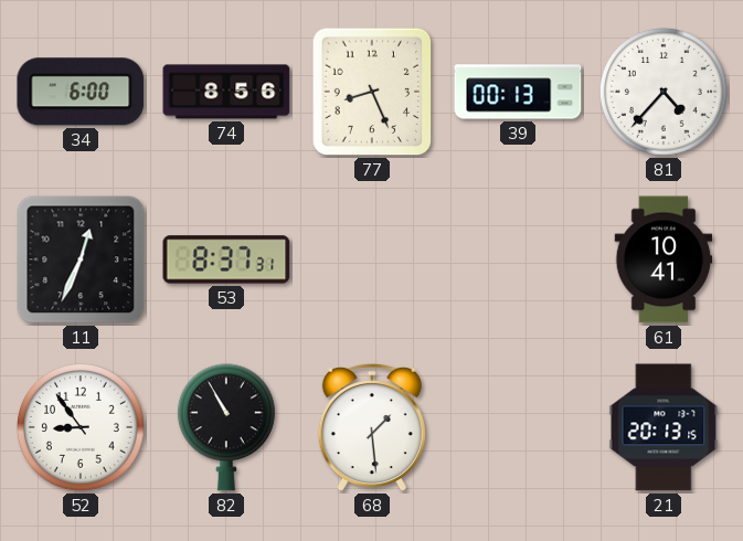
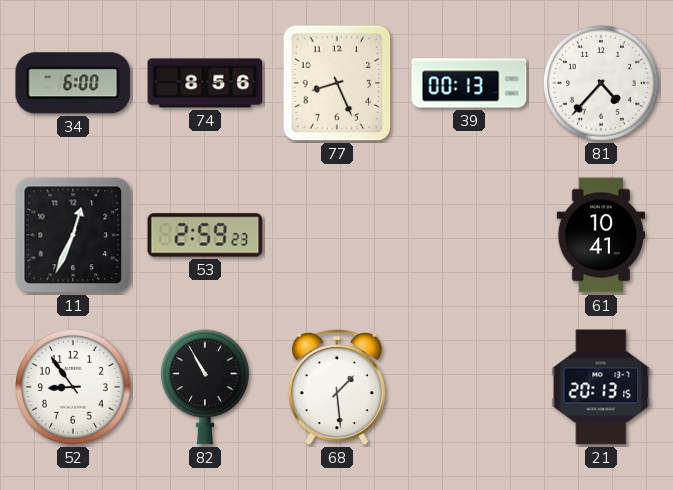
53: 8:37 -> 2:59 (205, 235)
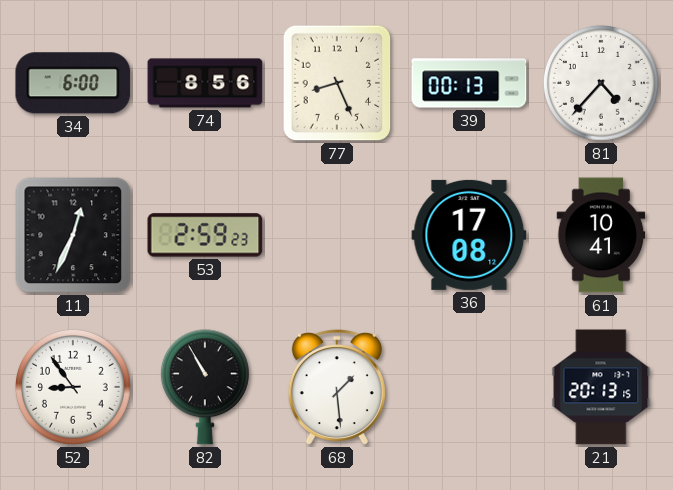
36: none -> 17:08 (469, 235)
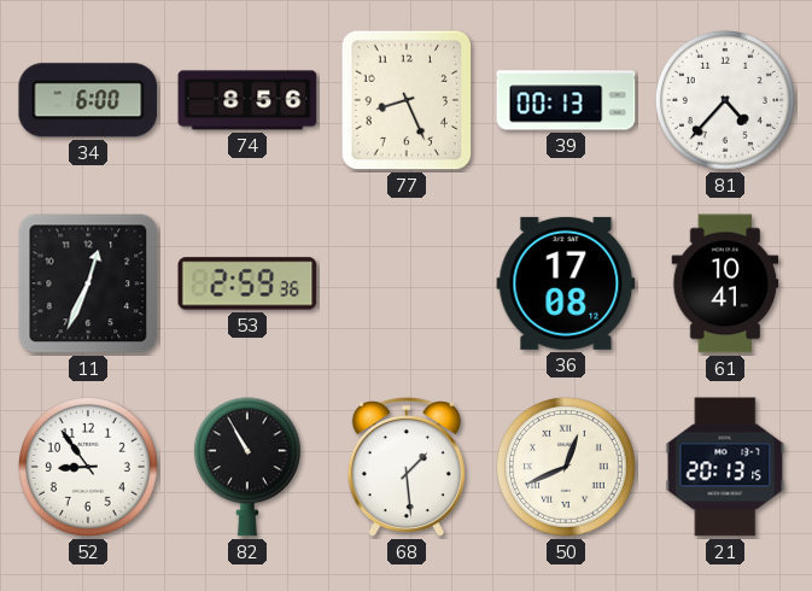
53: 2:59:23 -> 2:59:36 (247, 283)
50: none -> 12:41 (566, 467)
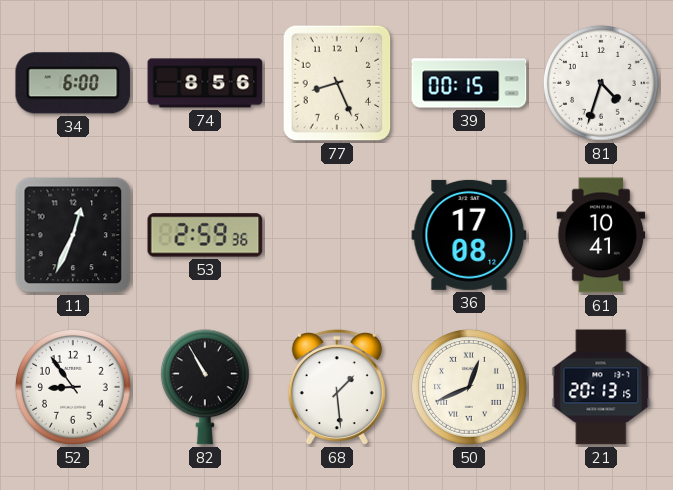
39: 00:13 -> 00:15 (469, 83)
81: 4:37 -> 4:33 (601, 83)
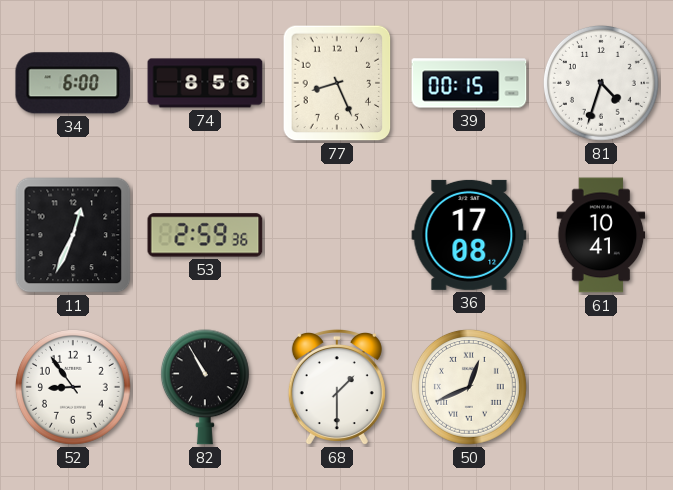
68: 1:29 -> 1:30 (337, 387)
21: 20:13 -> none (601, 387)
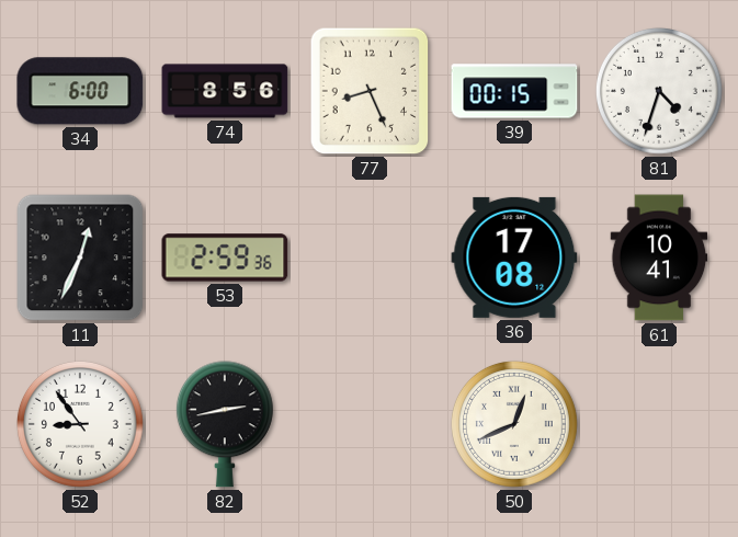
82: 10:55 -> 2:43 (225, 424)
68: 1:30 -> none (337, 387)
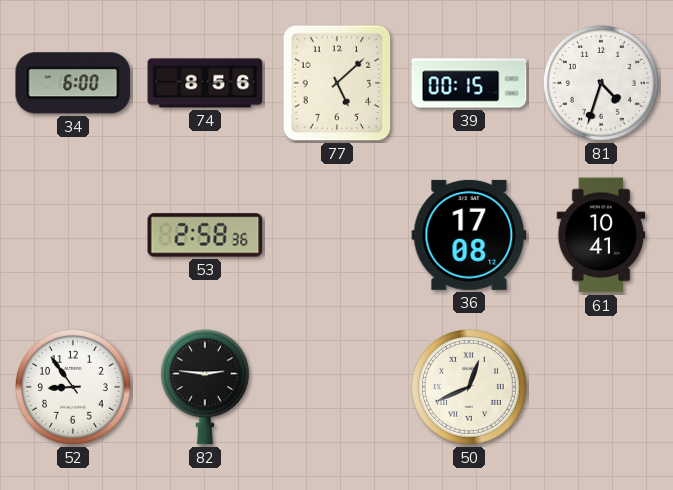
77: 8:26 -> 5:08 (337, 83)
11: 12:34 -> none (80, 258)
53: 2:59 -> 2:58 (205, 235)
82: 2:43 -> 2:46 (205, 387)
